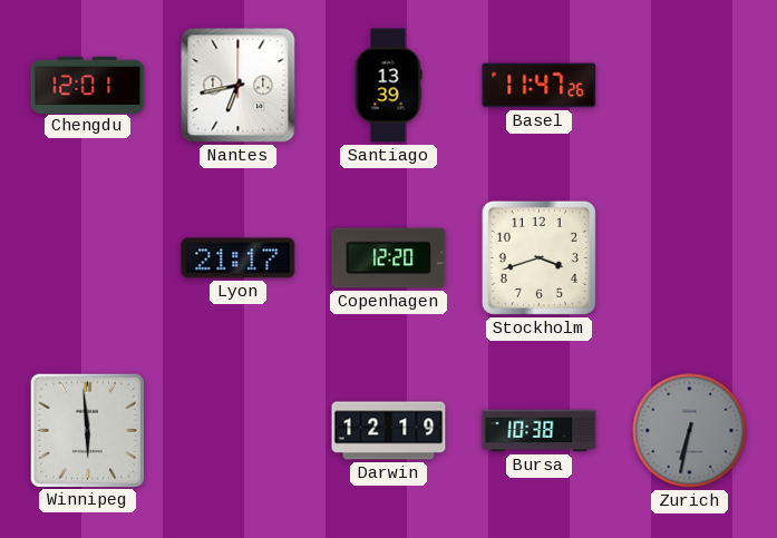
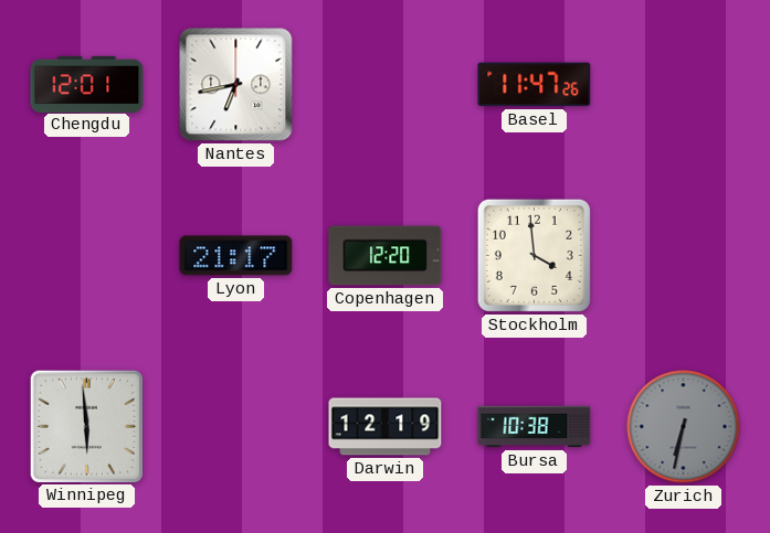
Santiago: 13:39 -> none (388, 86)
Stockholm: 3:42 -> 3:59 (534, 255)
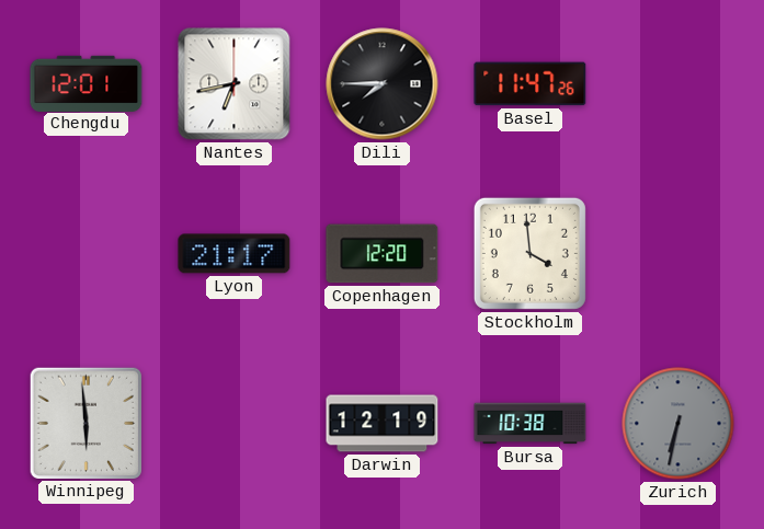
Dili: none -> 7:45 (383, 84)
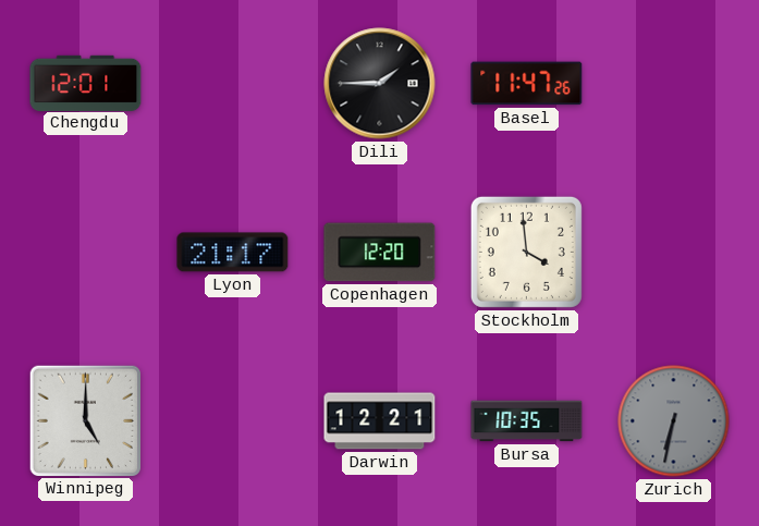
Nantes: 6:43 -> none (235, 84)
Dili: 7:45 -> 1:45 (380, 84)
Winnipeg: 5:59 -> 5:00 (85, 420)
Darwin: 12:19 -> 12:21 (380, 421)
Bursa: 10:38 -> 10:35 (527, 421)
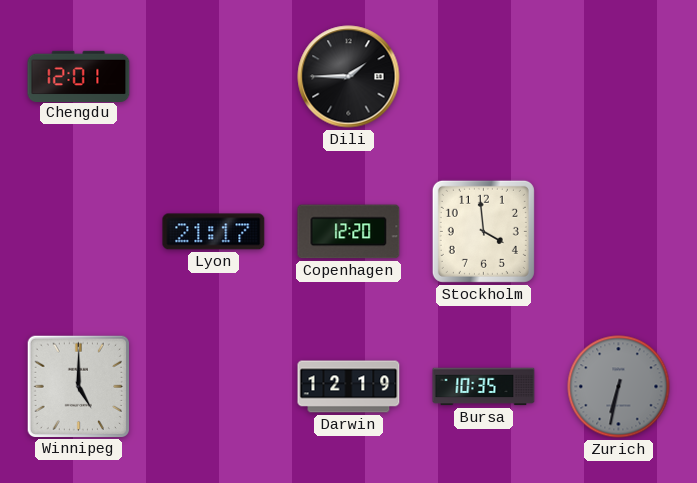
Basel: 11:47 -> none (527, 84)
Darwin: 12:21 -> 12:19 (349, 387)
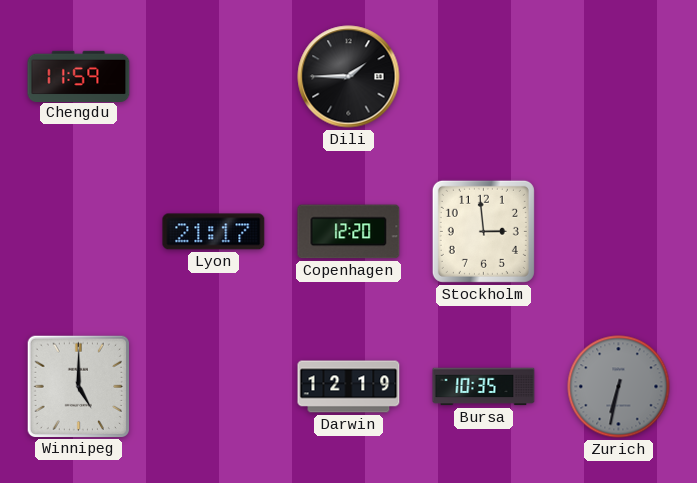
Chengdu: 12:01 -> 11:59 (79, 76)
Stockholm: 3:59 -> 2:59 (483, 231)
